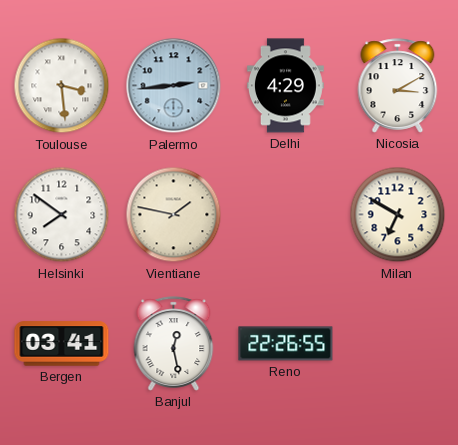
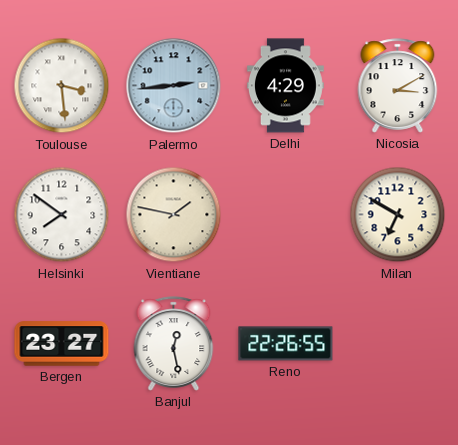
Bergen: 03:41 -> 23:27 (62, 344)
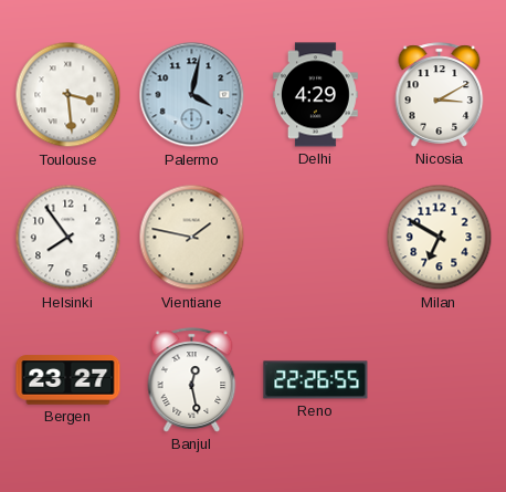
Palermo: 2:44 -> 4:02 (192, 95)
Helsinki: 7:51 -> 7:54 (68, 238)
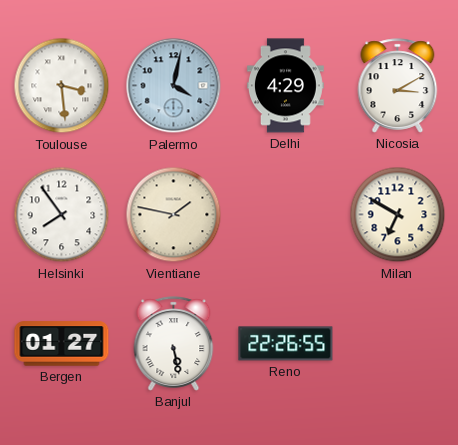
Bergen: 23:27 -> 01:27 (62, 344)
Banjul: 12:28 -> 5:28 (174, 344)
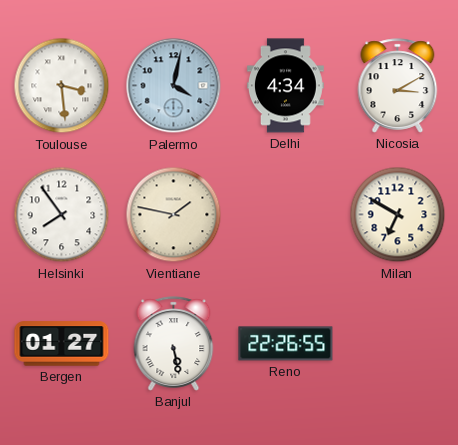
Delhi: 4:29 -> 4:34 (285, 86)
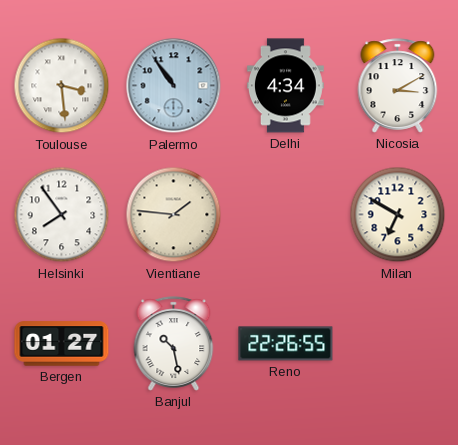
Palermo: 4:02 -> 10:54 (174, 86)
Vientiane: 1:47 -> 1:46 (174, 215)
Banjul: 5:28 -> 10:28 (174, 344)
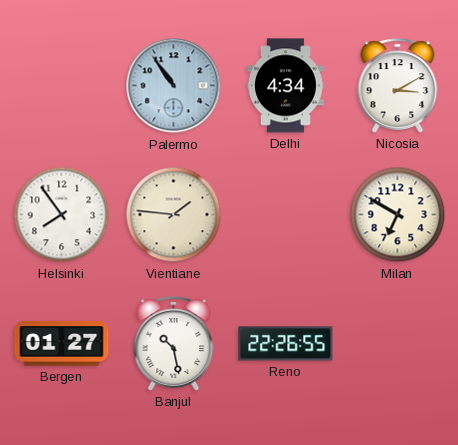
Toulouse: 3:29 -> none (62, 86)
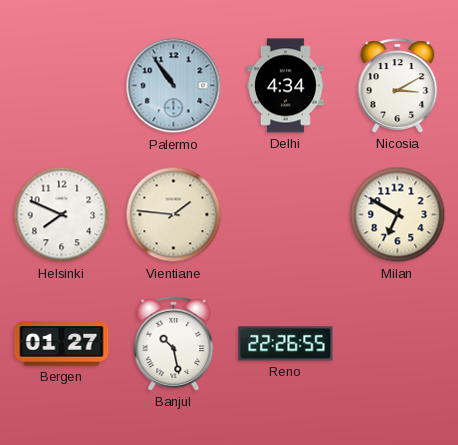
Helsinki: 7:54 -> 7:49 (62, 215)
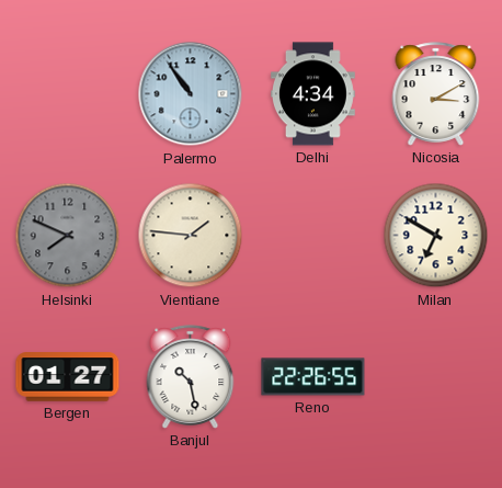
Helsinki dial: white -> grey (68, 236)
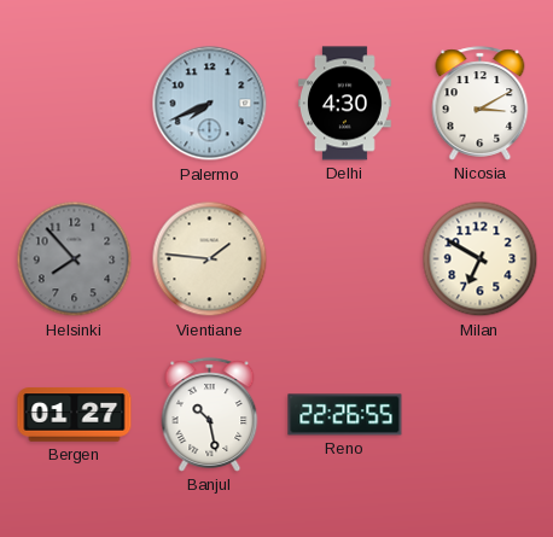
Palermo: 10:54 -> 7:41 (210, 104)
Delhi: 4:34 -> 4:30 (344, 104)
Helsinki: 7:49 -> 7:53 (75, 259)
